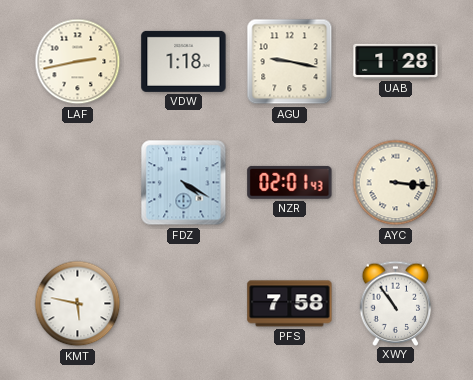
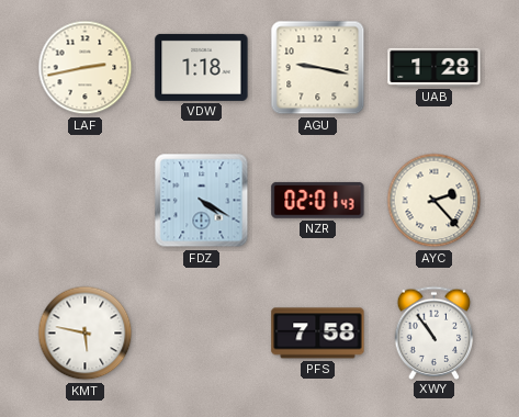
AYC: 3:16 -> 2:23 (435, 201)
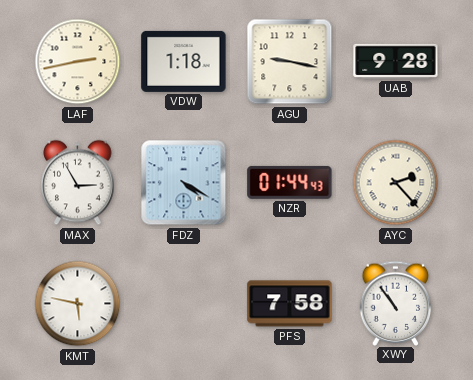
UAB: 1:28 -> 9:28 (396, 61)
MAX: none -> 2:55 (78, 183)
NZR: 02:01 -> 01:44 (290, 182)
